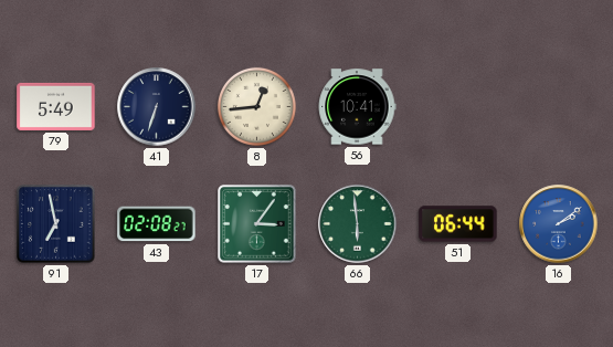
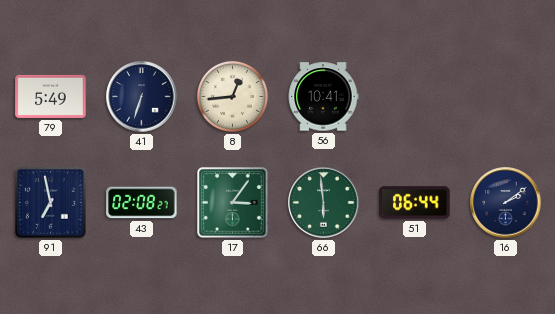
16 dial: blue -> navy (506, 203)
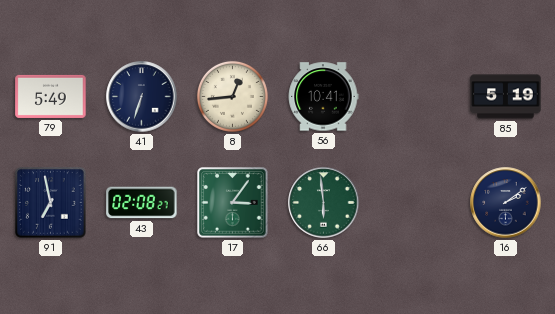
85: none -> 5:19 (506, 97)
51: 06:44 -> none (415, 203)
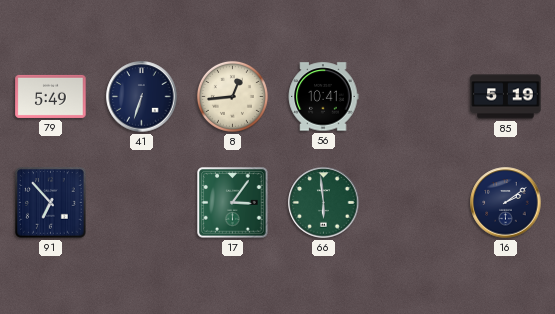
91: 6:58 -> 6:53 (51, 203)
43: 02:08 -> none (142, 203)
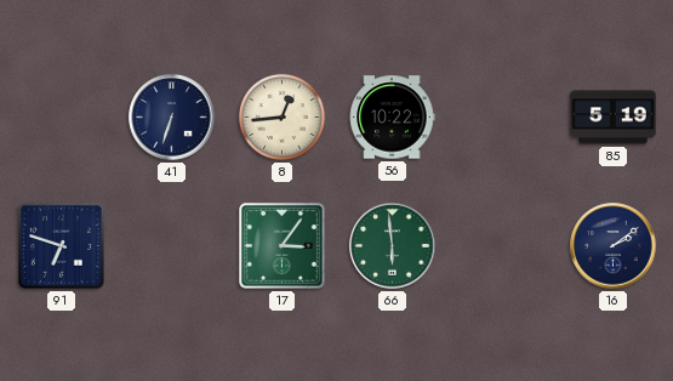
79: 5:49 -> none (51, 96)
56: 10:41 -> 10:22 (392, 118)
91: 6:53 -> 6:48 (62, 246)
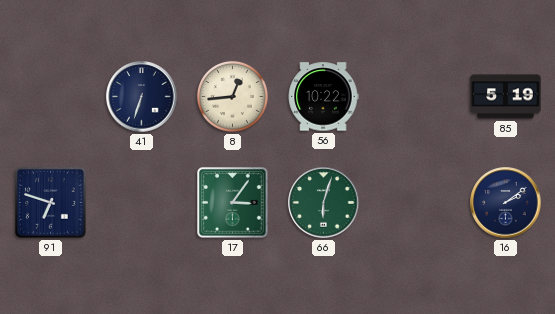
66: 5:59 -> 6:03 (324, 203)
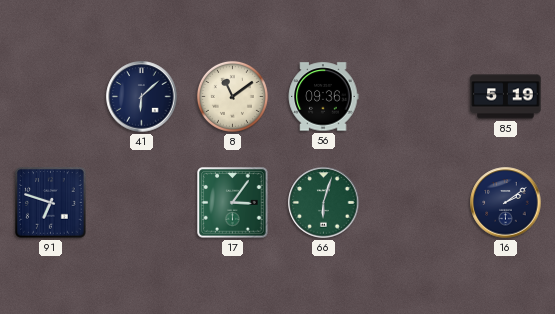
41: 6:33 -> 6:08 (142, 97)
8: 12:44 -> 11:09 (232, 96)
56: 10:22 -> 09:36 (323, 97)
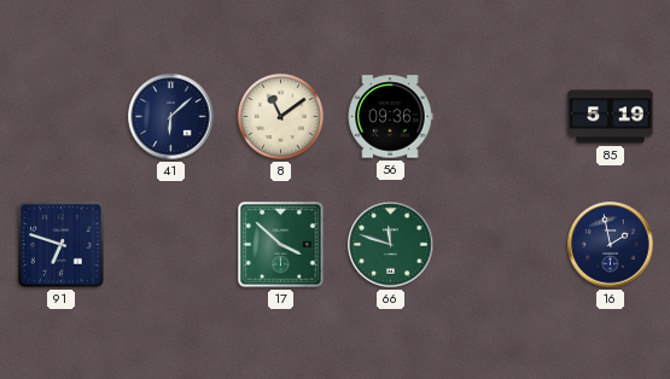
17: 3:06 -> 3:52 (281, 245)
66: 6:03 -> 11:48 (391, 245)
16: 2:09 -> 1:58 (611, 245)
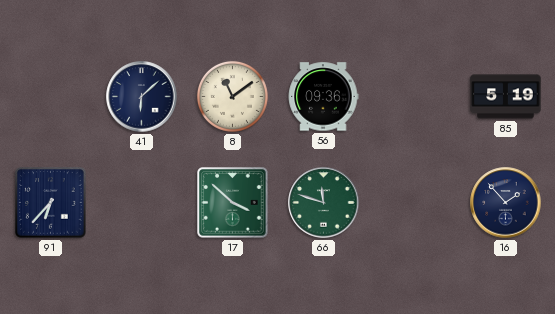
91: 6:48 -> 6:37 (51, 203)
16: 1:58 -> 1:53 (506, 203)
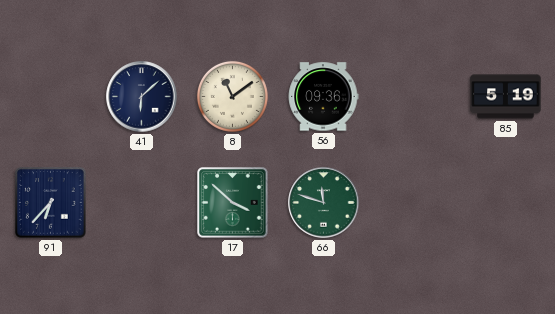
16: 1:53 -> none (506, 203)
